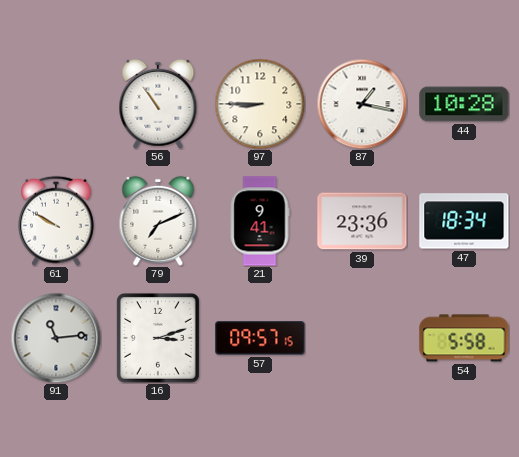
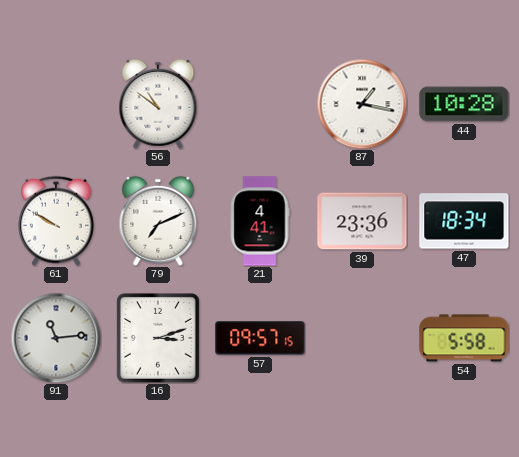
56: 10:54 -> 10:51 (158, 104)
97: 8:45 -> none (260, 104)
21: 9:41 -> 4:41 (260, 221)
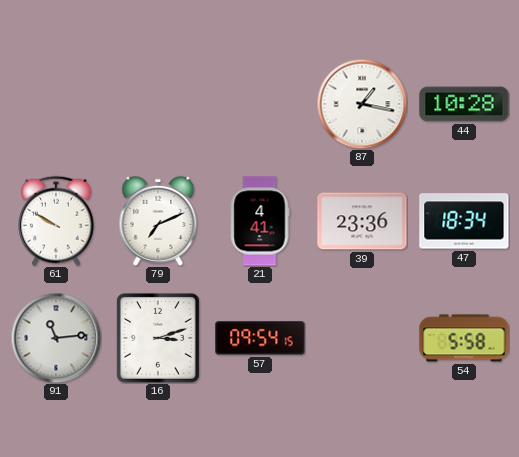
56: 10:51 -> none (158, 104)
57: 09:57 -> 09:54 (260, 338)
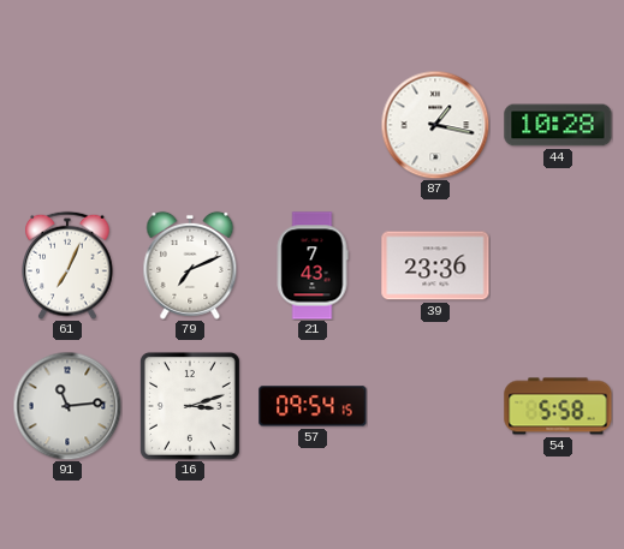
61: 9:50 -> 7:04 (69, 265)
21: 4:41 -> 7:43 (313, 265)
47: 18:34 -> none (464, 221)
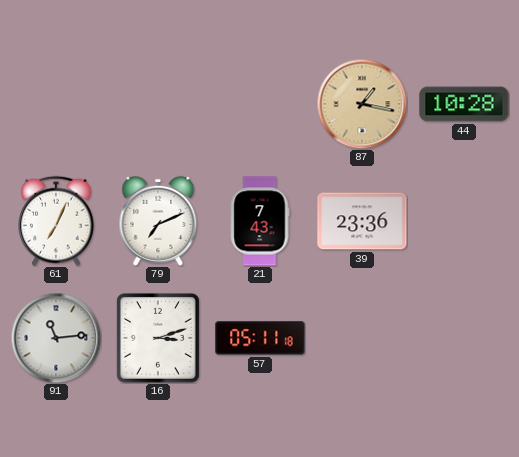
87 dial: white -> champagne (362, 104)
57: 09:54 -> 05:11 (260, 338)
54: 5:58 -> none (558, 406)
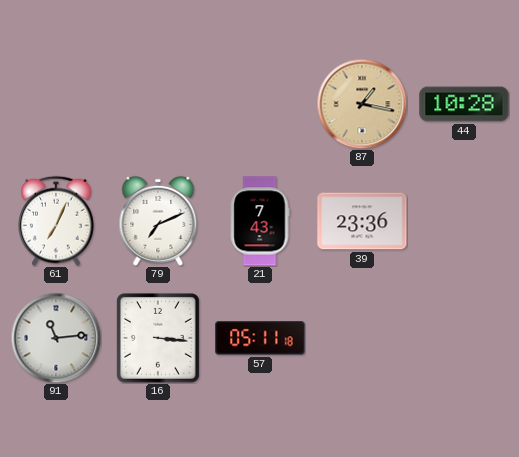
16: 3:12 -> 3:16 (158, 338)
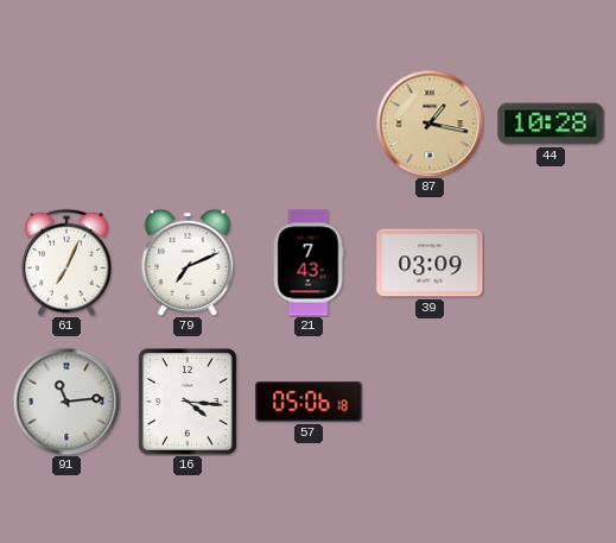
39: 23:36 -> 03:09 (430, 263)
16: 3:16 -> 4:16 (188, 402)
57: 05:11 -> 05:06 (309, 402)
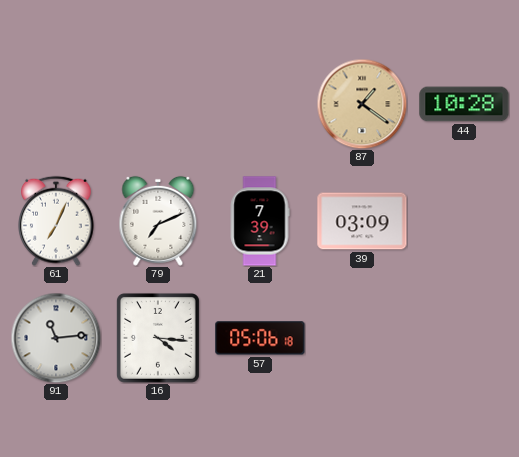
87: 1:17 -> 1:21 (362, 104)
21: 7:43 -> 7:39 (260, 221)
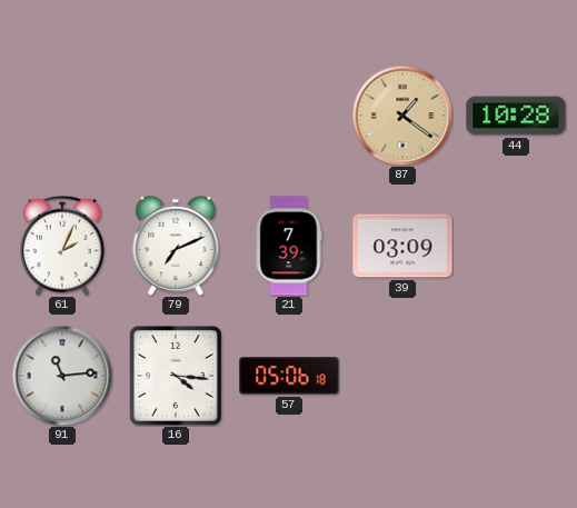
61: 7:04 -> 2:04 (63, 246)
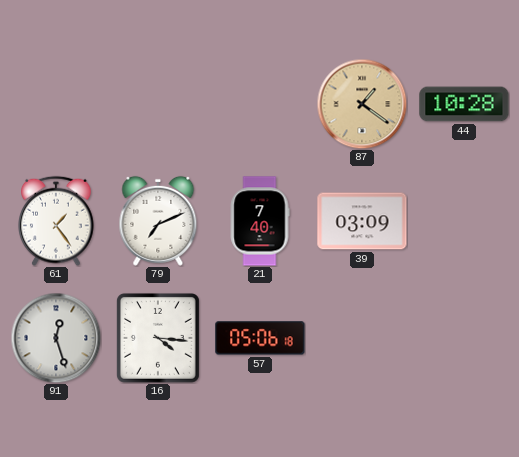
61: 2:04 -> 1:24 (57, 221)
21: 7:39 -> 7:40 (260, 221)
91: 11:14 -> 12:27 (56, 338)
